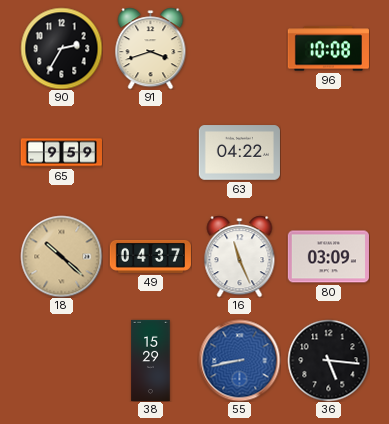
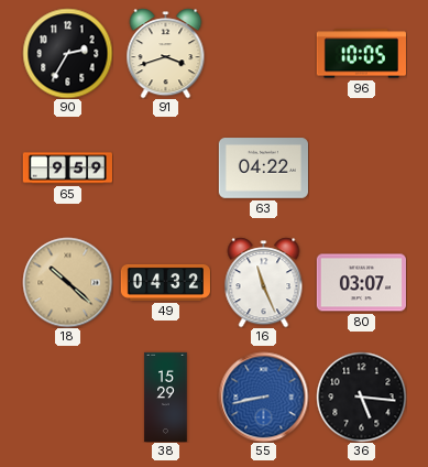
96: 10:08 -> 10:05 (361, 54)
49: 04:37 -> 04:32 (165, 282)
80: 03:09 -> 03:07 (361, 283)
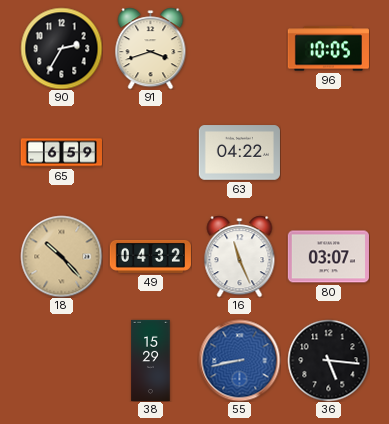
65: 9:59 -> 6:59 (61, 153)
18: 10:22 -> 10:23 (61, 256)
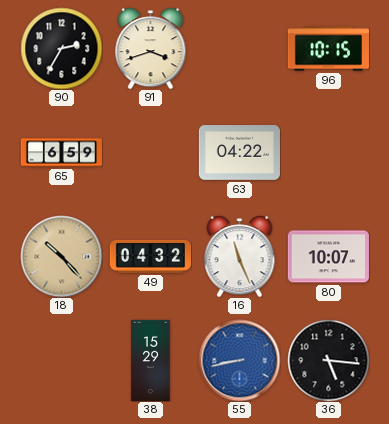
96: 10:05 -> 10:15 (328, 49)
80: 03:07 -> 10:07 (328, 257)
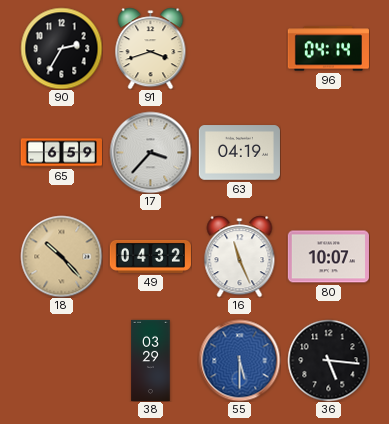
96: 10:15 -> 04:14 (328, 49)
17: none -> 3:37 (150, 152)
63: 04:22 -> 04:19 (239, 153)
38: 15:29 -> 03:29 (151, 360)
55: 8:43 -> 5:30 (239, 360)
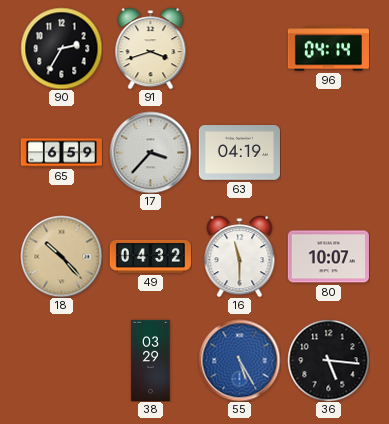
16: 11:26 -> 11:30 (240, 256)
55: 5:30 -> 5:25 (239, 360)
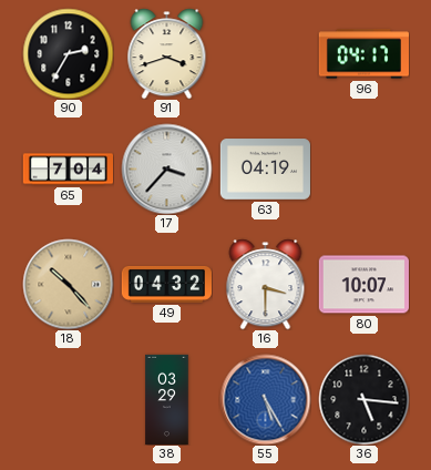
96: 04:14 -> 04:17 (363, 54)
65: 6:59 -> 7:04 (68, 170)
16: 11:30 -> 3:30 (266, 284)
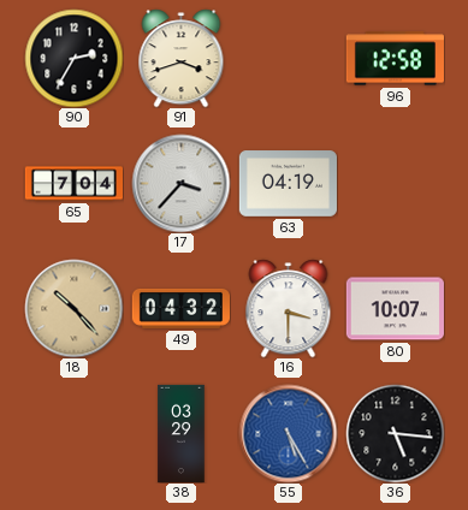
96: 04:17 -> 12:58 (395, 59)
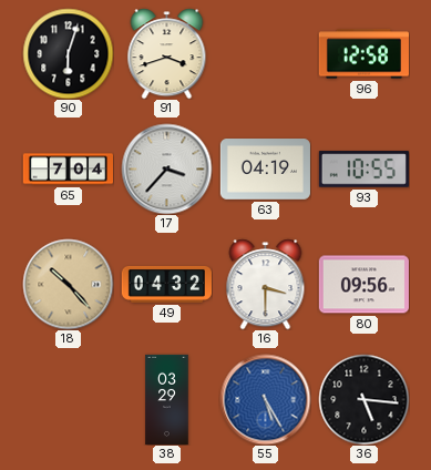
90: 2:35 -> 6:03 (68, 53)
93: none -> 10:55 (363, 170)
80: 10:07 -> 09:56 (363, 285)
